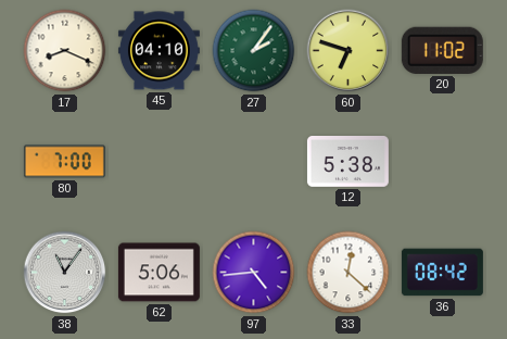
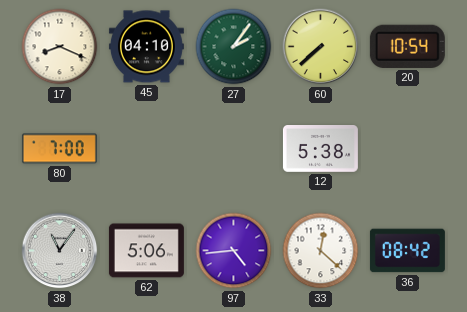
60: 6:48 -> 7:38 (321, 47)
20: 11:02 -> 10:54 (407, 46)
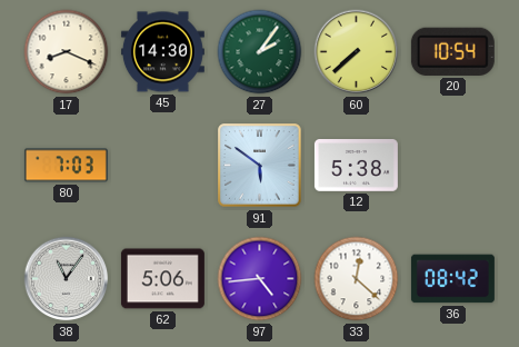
45: 04:10 -> 14:30 (162, 52)
80: 7:00 -> 7:03 (66, 166)
91: none -> 5:51 (260, 166)
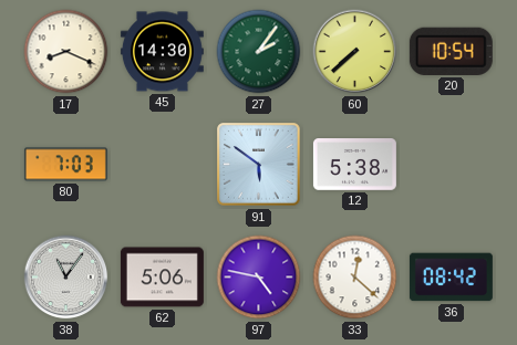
97: 4:44 -> 4:47 (259, 278)
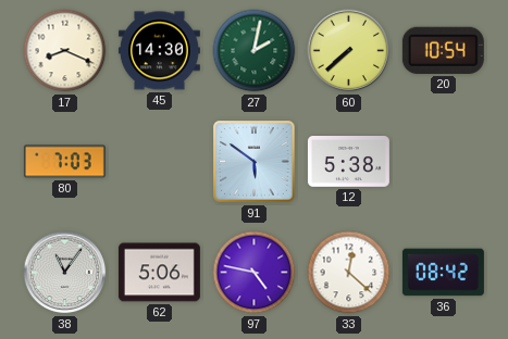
27: 2:06 -> 2:02 (255, 51)
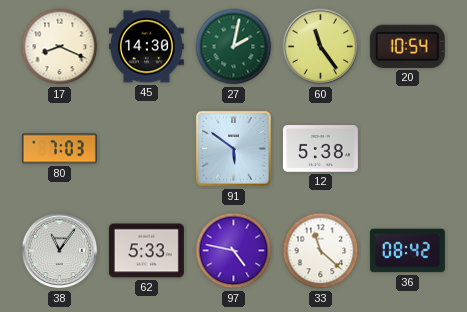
60: 7:38 -> 11:24 (321, 47)
62: 5:06 -> 5:33 (146, 251)
33: 12:22 -> 11:22 (321, 251)
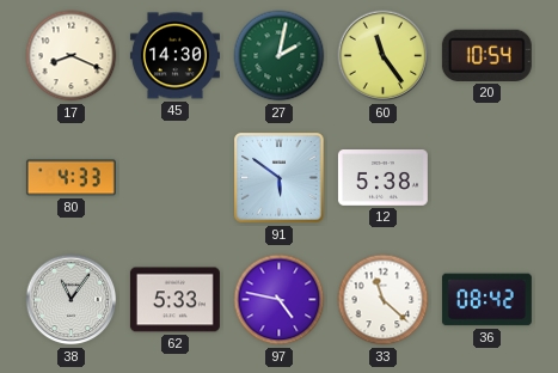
80: 7:03 -> 4:33 (70, 178)
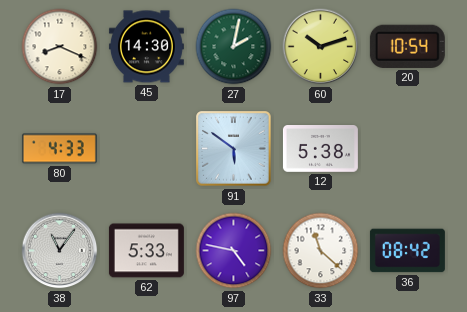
60: 11:24 -> 10:12 (321, 47)
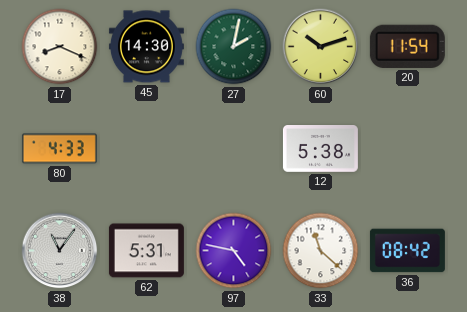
20: 10:54 -> 11:54 (407, 46)
91: 5:51 -> none (234, 149)
62: 5:33 -> 5:31 (146, 251)
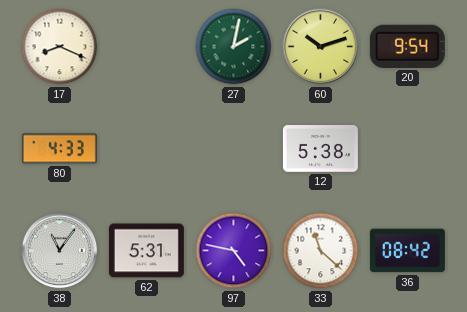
45: 14:30 -> none (146, 47)
20: 11:54 -> 9:54 (407, 46)
